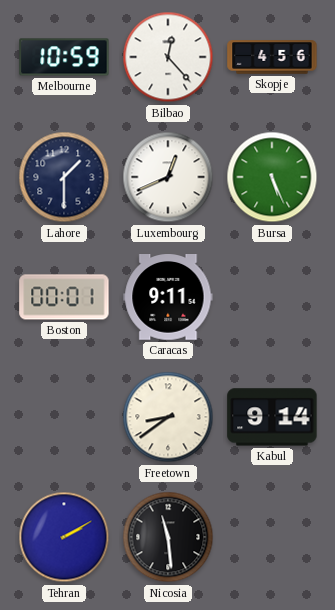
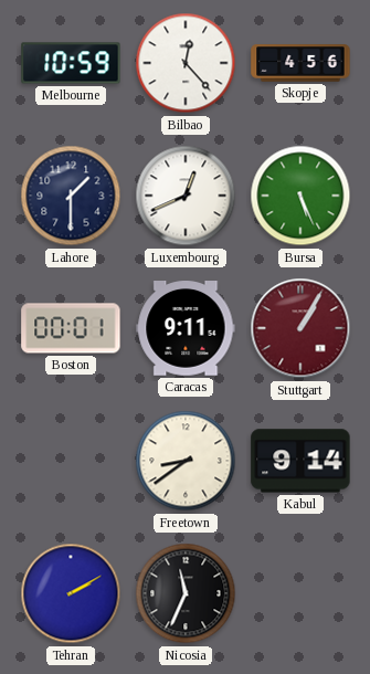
Stuttgart: none -> 1:05 (300, 328)
Nicosia: 11:29 -> 11:34 (186, 593)
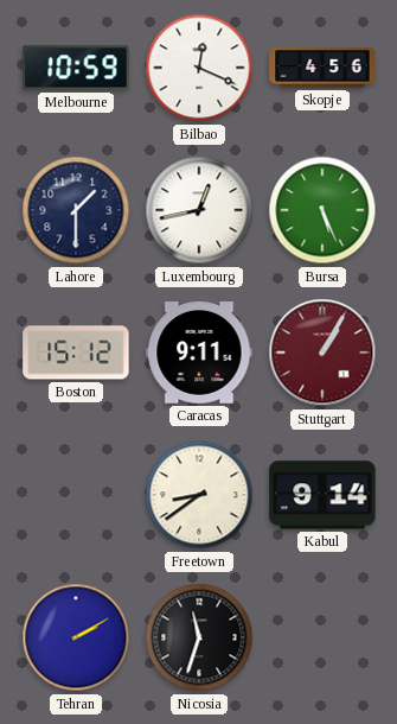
Bilbao: 12:23 -> 12:19 (199, 68)
Luxembourg: 12:41 -> 12:43 (199, 210)
Boston: 00:01 -> 15:12 (76, 353)
Nicosia: 11:34 -> 11:33 (199, 637)
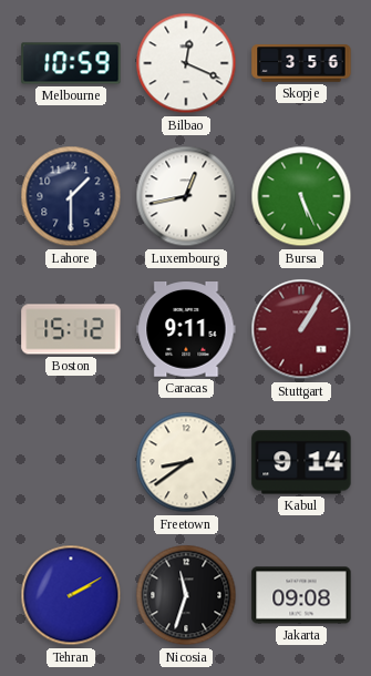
Skopje: 4:56 -> 3:56 (301, 63)
Jakarta: none -> 09:08 (301, 595)
